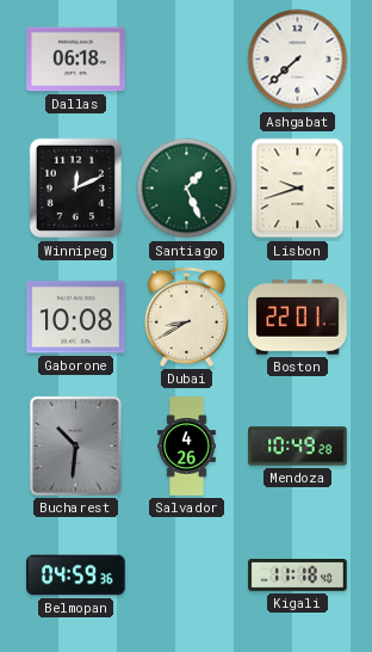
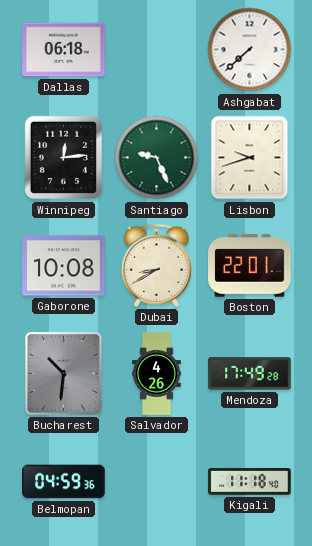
Winnipeg: 12:11 -> 12:14 (63, 158)
Santiago: 1:26 -> 9:26 (157, 158)
Mendoza: 10:49 -> 17:49 (250, 374)
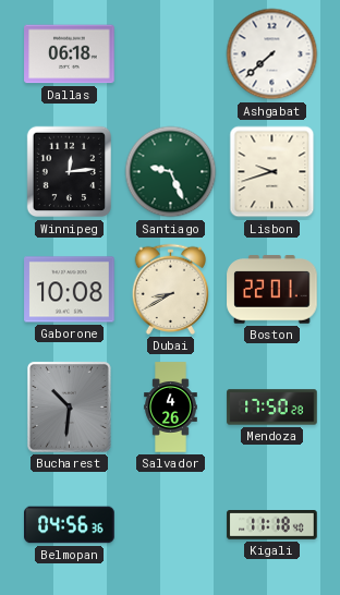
Mendoza: 17:49 -> 17:50 (272, 408)
Belmopan: 04:59 -> 04:56 (70, 525)
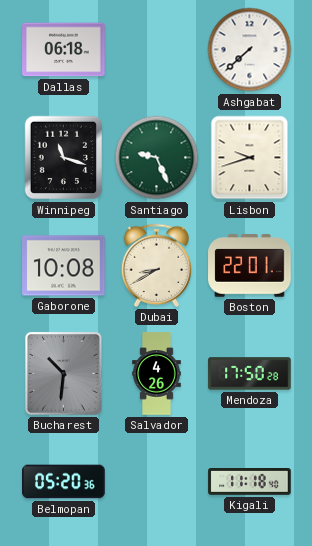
Winnipeg: 12:14 -> 11:18 (63, 158)
Belmopan: 04:56 -> 05:20 (64, 482)
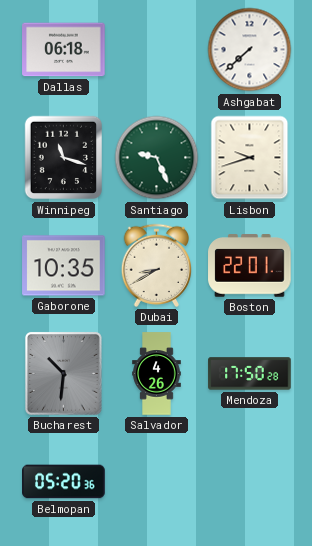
Gaborone: 10:08 -> 10:35 (64, 266)
Kigali: 11:18 -> none (250, 482)
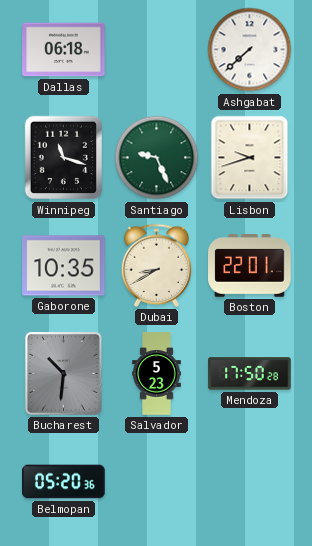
Salvador: 4:26 -> 5:23 (157, 374)
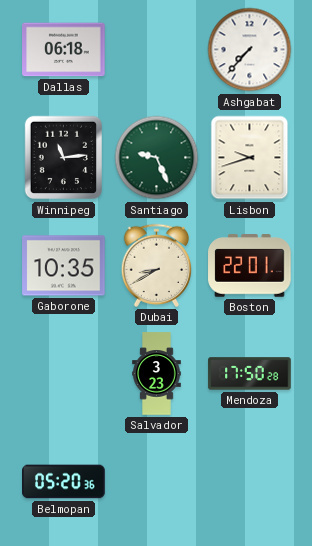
Ashgabat: 7:38 -> 7:37 (250, 50)
Winnipeg: 11:18 -> 11:14 (63, 158)
Bucharest: 10:31 -> none (63, 373)
Salvador: 5:23 -> 3:23 (157, 374)
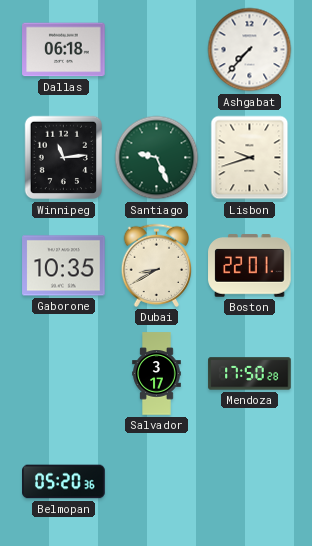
Salvador: 3:23 -> 3:17 (157, 374)
